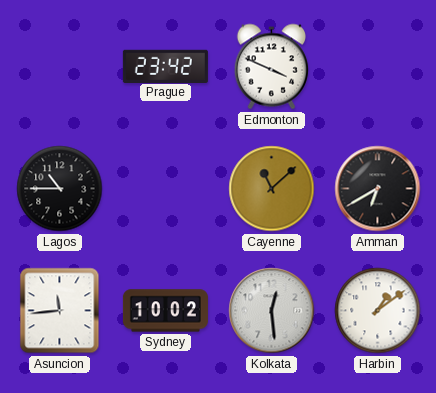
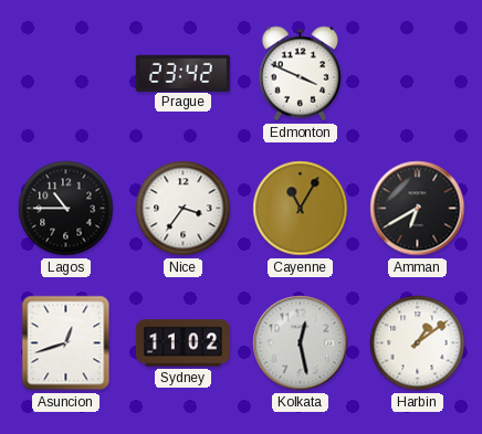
Nice: none -> 3:36 (184, 209)
Cayenne: 11:08 -> 11:05 (301, 209)
Asuncion: 11:44 -> 12:42 (66, 343)
Sydney: 10:02 -> 11:02 (182, 343)
Kolkata: 12:29 -> 12:28 (301, 343)
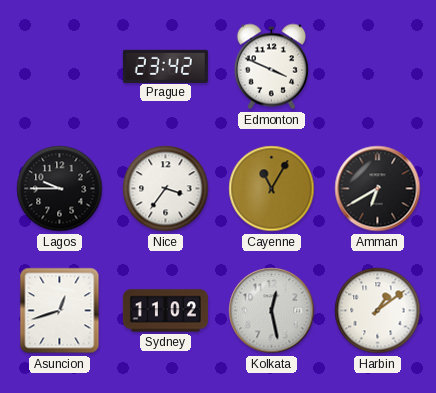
Lagos: 10:45 -> 9:45 (60, 189)
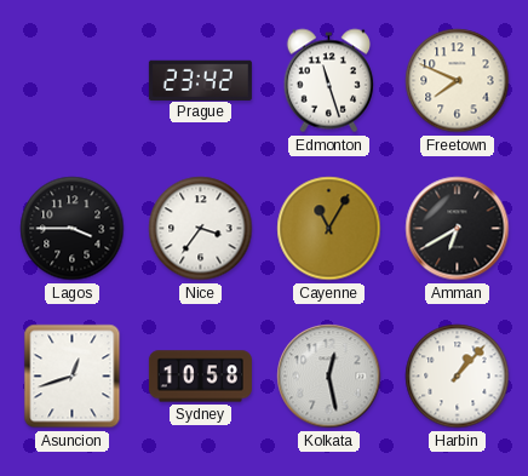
Edmonton: 3:49 -> 11:27 (328, 81)
Freetown: none -> 7:49 (458, 81)
Lagos: 9:45 -> 3:45 (73, 229)
Sydney: 11:02 -> 10:58 (200, 377)
Harbin: 1:09 -> 1:07 (458, 377)
